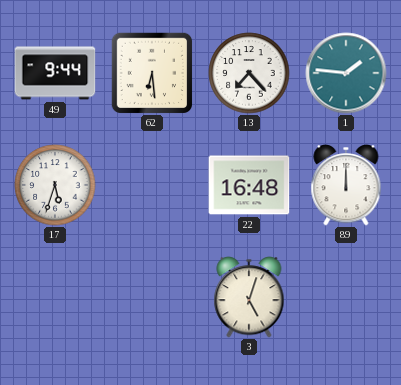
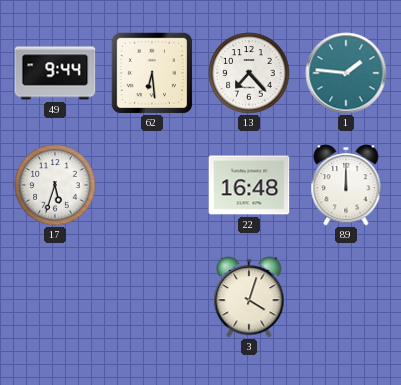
3: 5:03 -> 4:03 (249, 297)
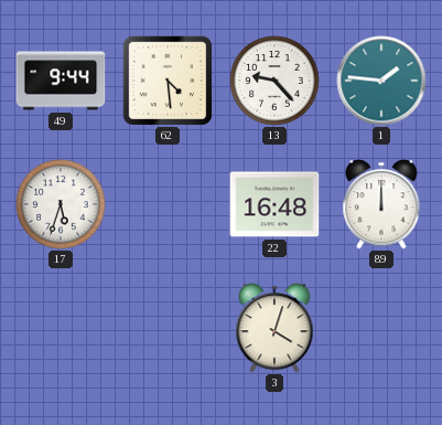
62: 6:29 -> 4:29 (166, 79)
13: 7:23 -> 9:23 (274, 81)
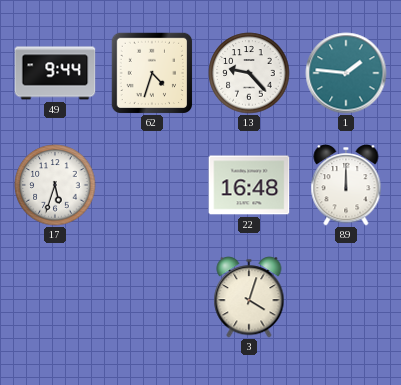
62: 4:29 -> 4:33 (151, 72)
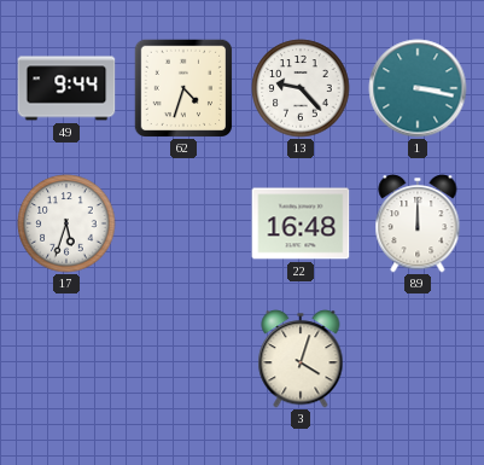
1: 1:46 -> 3:17 (418, 88)
